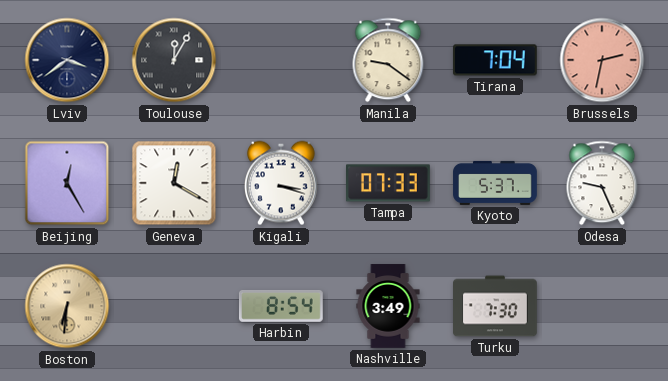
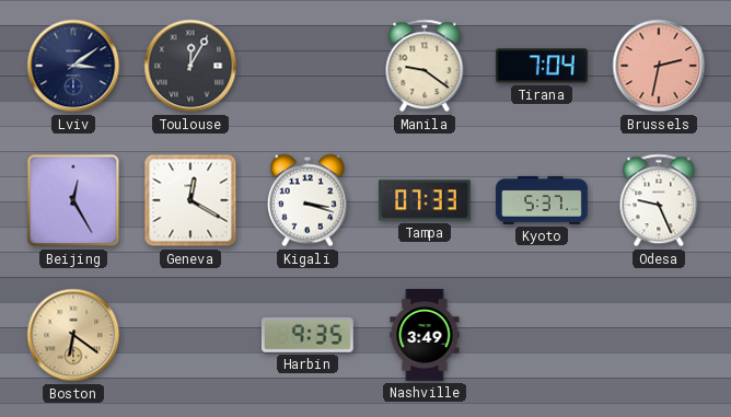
Lviv: 3:39 -> 3:09 (73, 66)
Boston: 6:31 -> 6:21 (73, 335)
Harbin: 8:54 -> 9:35 (308, 335)
Turku: 7:30 -> none (496, 306)
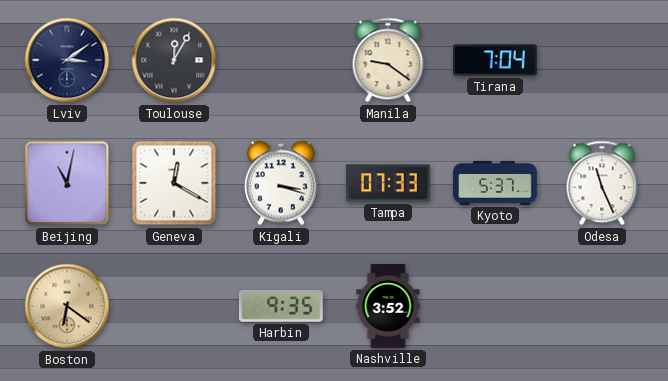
Brussels: 2:32 -> none (659, 66)
Beijing: 12:25 -> 11:02 (67, 183)
Odesa: 9:26 -> 11:26 (602, 183)
Nashville: 3:49 -> 3:52 (388, 306)
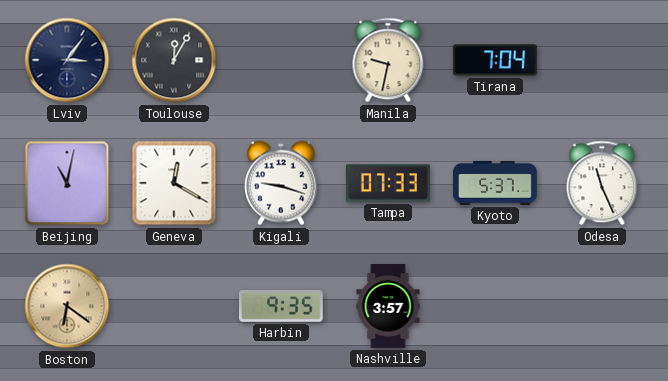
Lviv: 3:09 -> 3:06 (67, 60)
Manila: 9:21 -> 9:32 (388, 60)
Kigali: 3:18 -> 9:18 (281, 183)
Nashville: 3:52 -> 3:57 (388, 306)
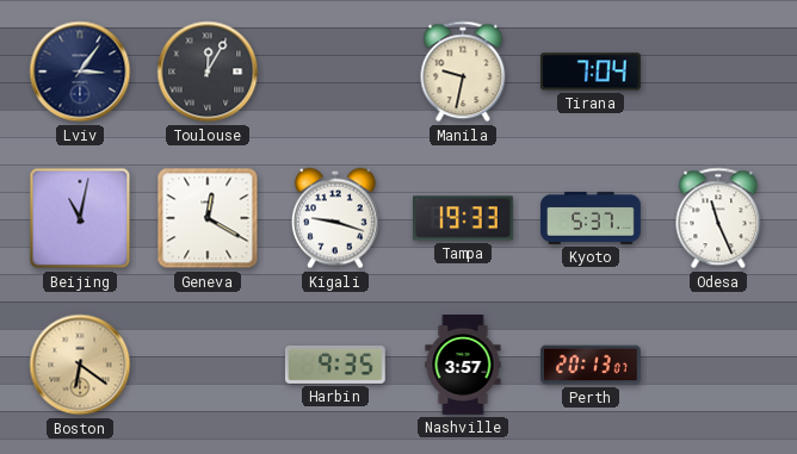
Tampa: 07:33 -> 19:33 (464, 218)
Perth: none -> 20:13 (591, 365)
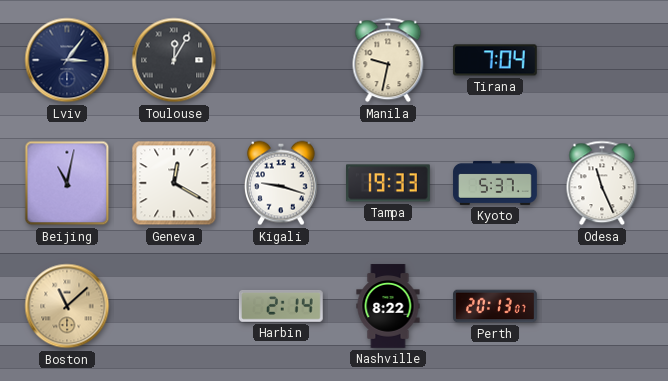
Boston: 6:21 -> 11:08 (67, 306)
Harbin: 9:35 -> 2:14 (281, 306)
Nashville: 3:57 -> 8:22 (388, 306)
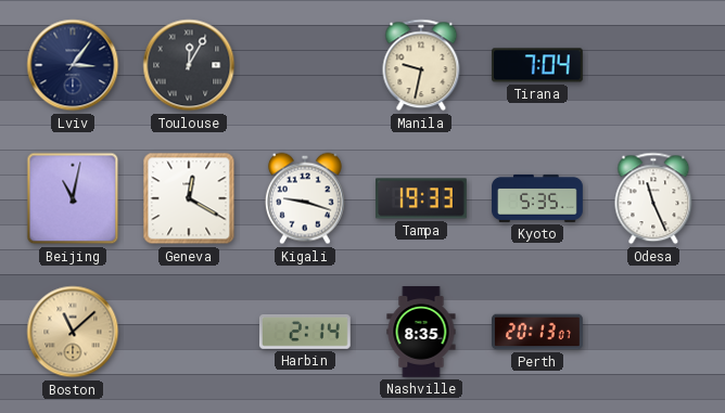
Kyoto: 5:37 -> 5:35 (537, 198)
Nashville: 8:22 -> 8:35 (421, 332)
